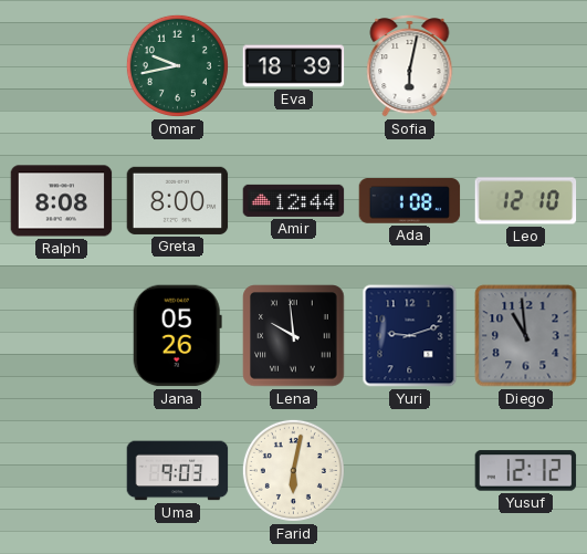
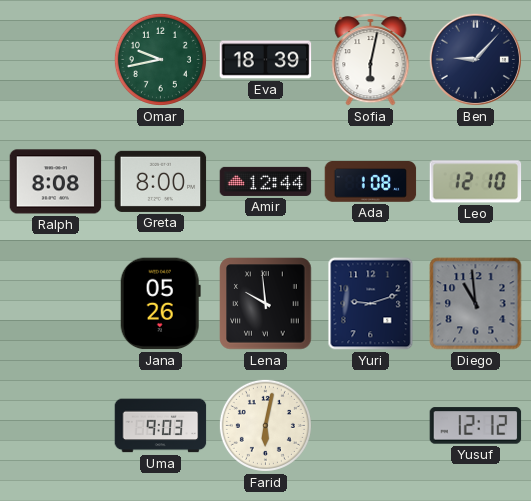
Ben: none -> 9:07 (475, 59)
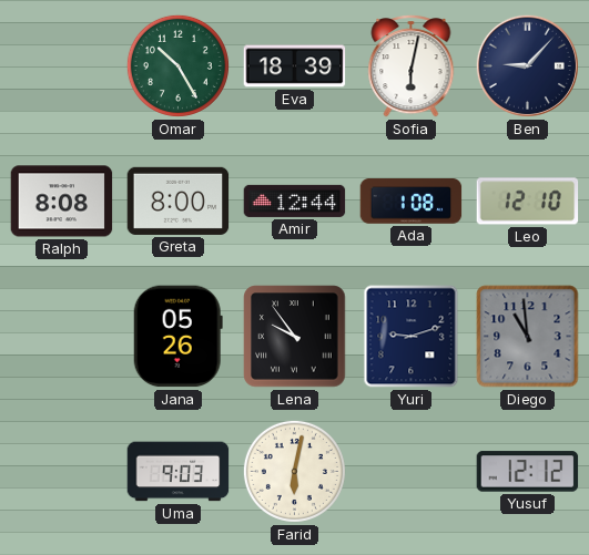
Omar: 9:43 -> 10:25 (177, 65)
Lena: 9:59 -> 9:54 (295, 337)
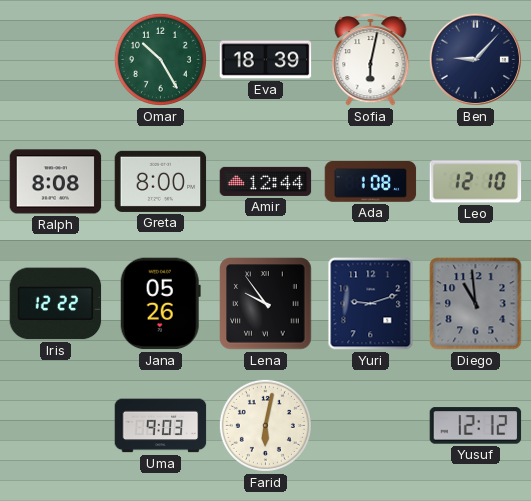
Iris: none -> 12:22 (56, 304)
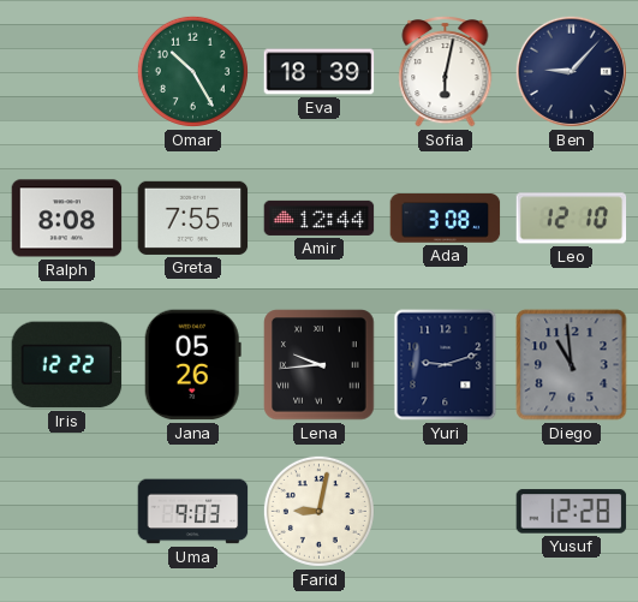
Greta: 8:00 -> 7:55 (193, 217)
Ada: 1:08 -> 3:08 (446, 219)
Lena: 9:54 -> 9:44 (320, 365)
Farid: 6:02 -> 9:02 (318, 511)
Yusuf: 12:12 -> 12:28 (572, 512)
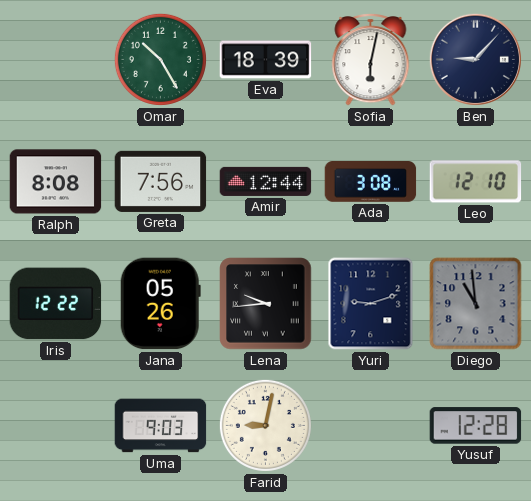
Greta: 7:55 -> 7:56 (161, 181)
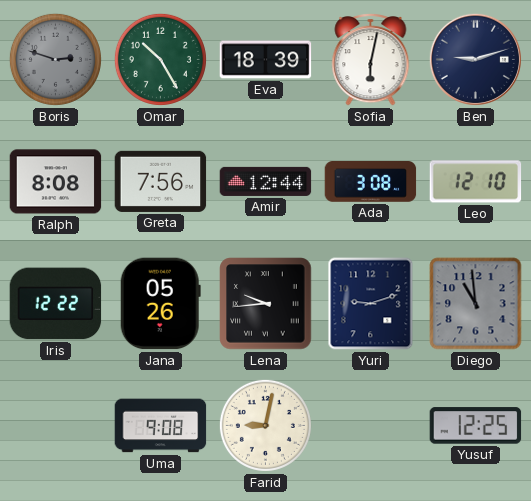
Boris: none -> 2:48 (55, 59)
Ben: 9:07 -> 9:12 (475, 59)
Uma: 9:03 -> 9:08 (161, 426)
Yusuf: 12:28 -> 12:25 (476, 426)
